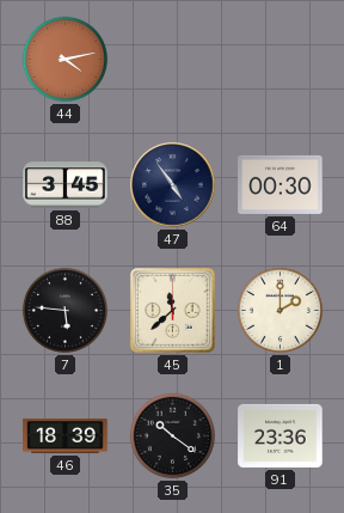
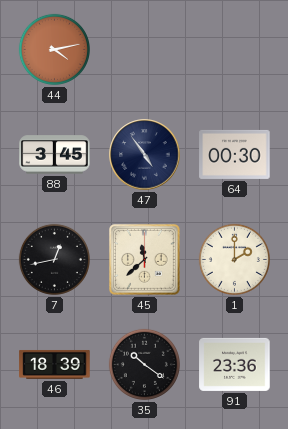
7: 5:46 -> 12:43 (54, 259)
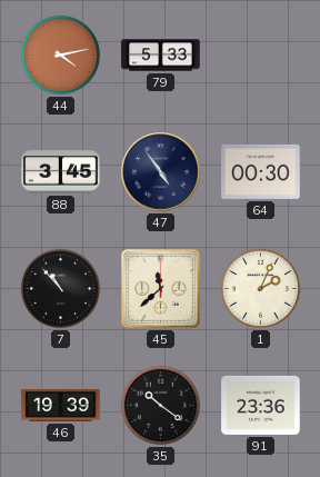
79: none -> 5:33 (161, 56)
7: 12:43 -> 10:53 (60, 288)
1: 2:00 -> 2:04 (260, 288)
46: 18:39 -> 19:39 (61, 405)
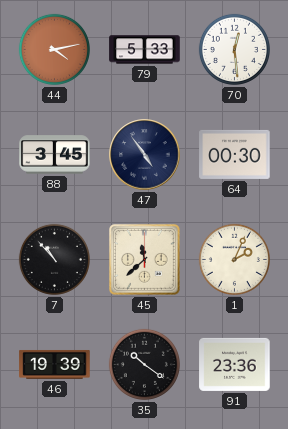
70: none -> 12:29 (234, 49)
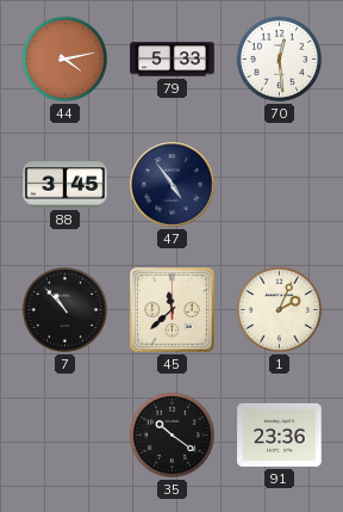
64: 00:30 -> none (235, 154)
46: 19:39 -> none (55, 364)
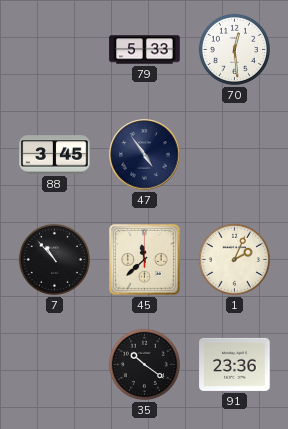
44: 4:13 -> none (64, 58)
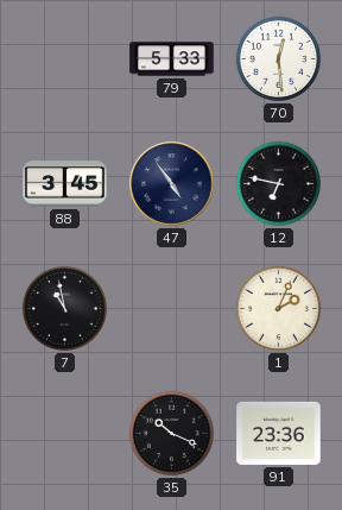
12: none -> 6:47 (278, 183)
7: 10:53 -> 10:58 (64, 308)
45: 11:38 -> none (145, 260)
35: 10:21 -> 10:19 (171, 433)
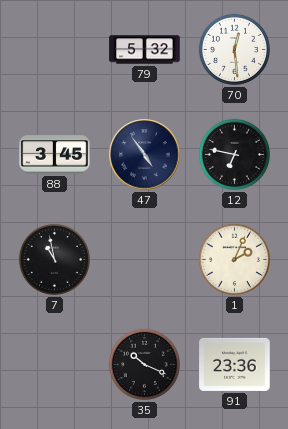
79: 5:33 -> 5:32 (145, 50)
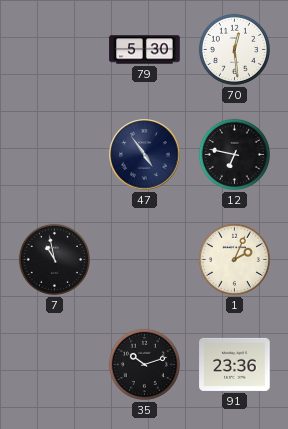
79: 5:32 -> 5:30 (145, 50)
88: 3:45 -> none (55, 155)
35: 10:19 -> 10:12 (144, 364)
